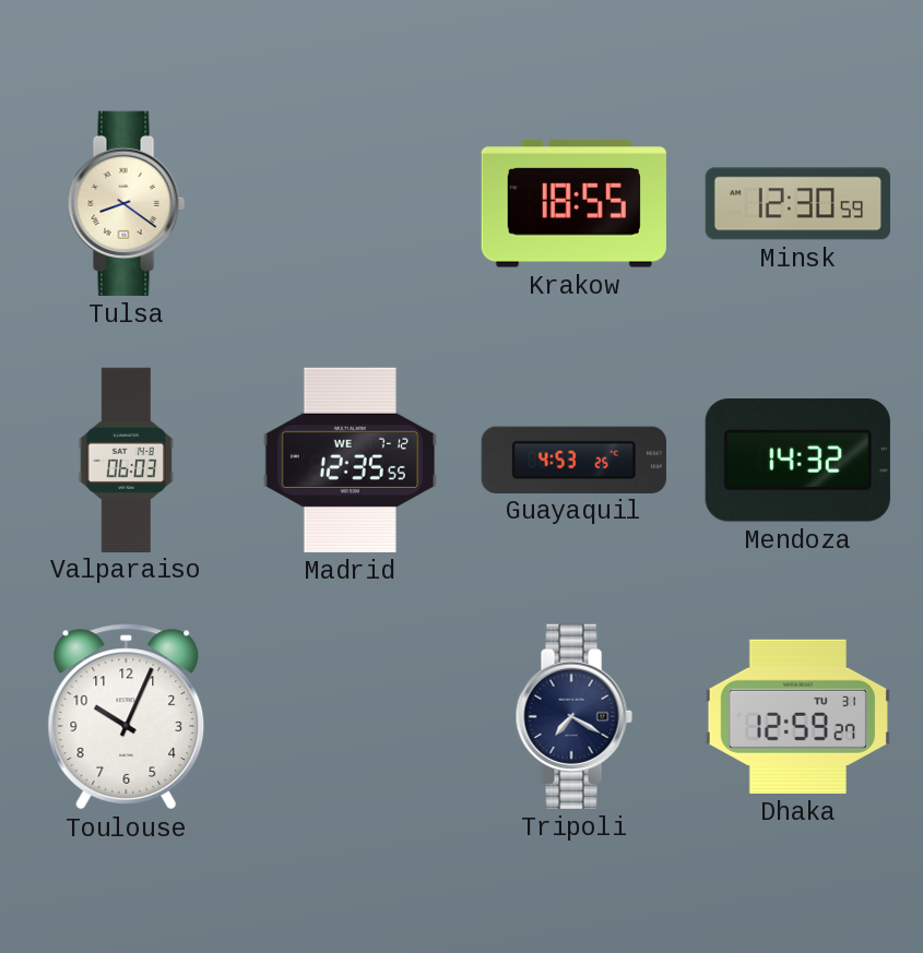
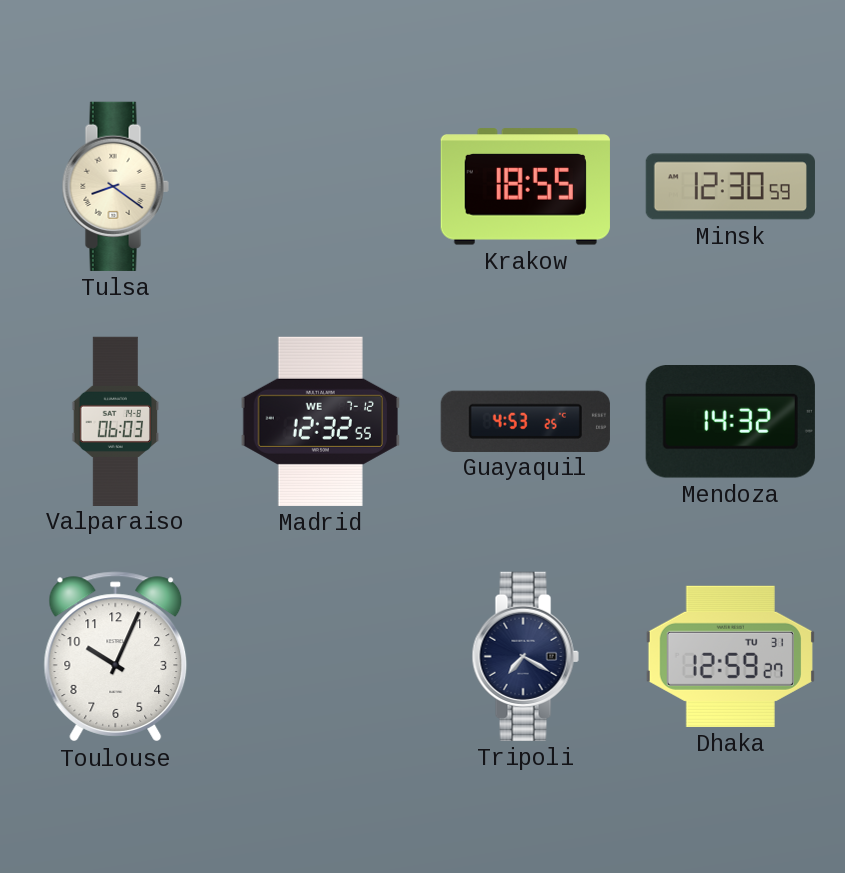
Madrid: 12:35 -> 12:32 (320, 421)
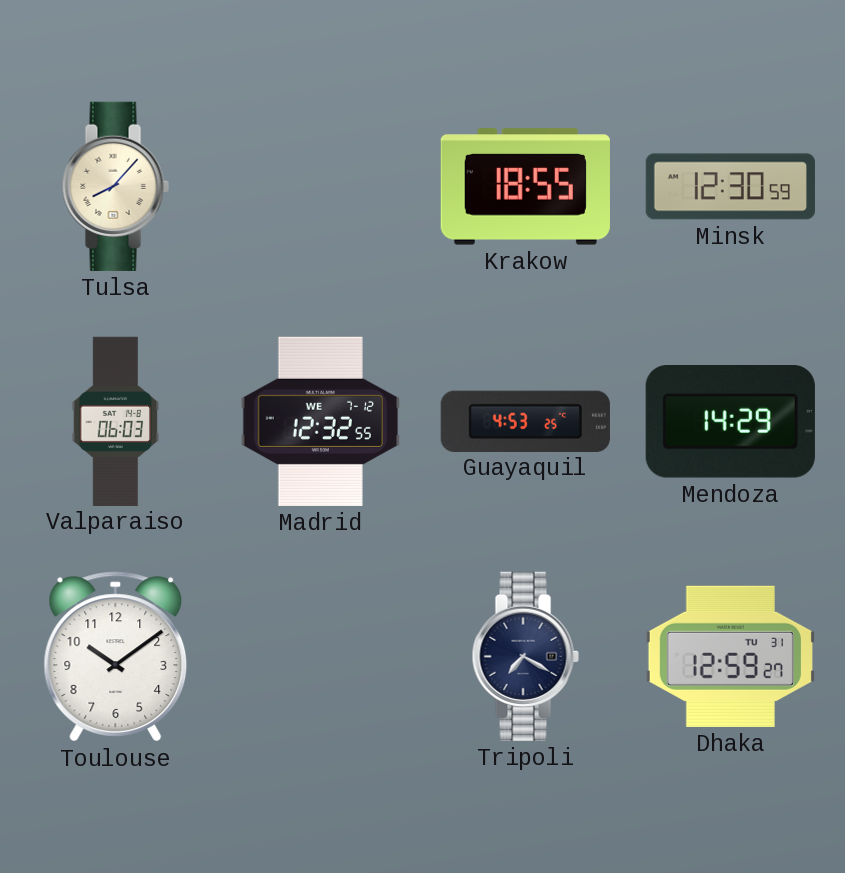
Tulsa: 8:21 -> 8:07 (115, 186)
Mendoza: 14:32 -> 14:29 (730, 422)
Toulouse: 10:04 -> 10:09 (116, 657)
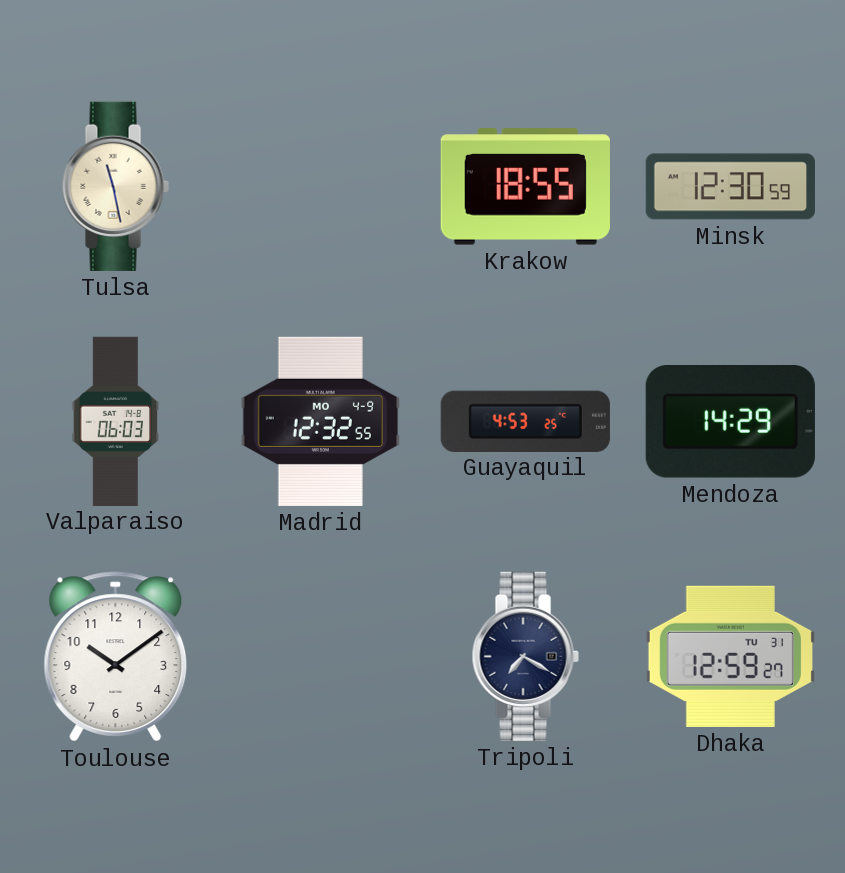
Tulsa: 8:07 -> 11:28 (115, 186)
Madrid date: WE 7-12 -> MO 4-9 (320, 421)
